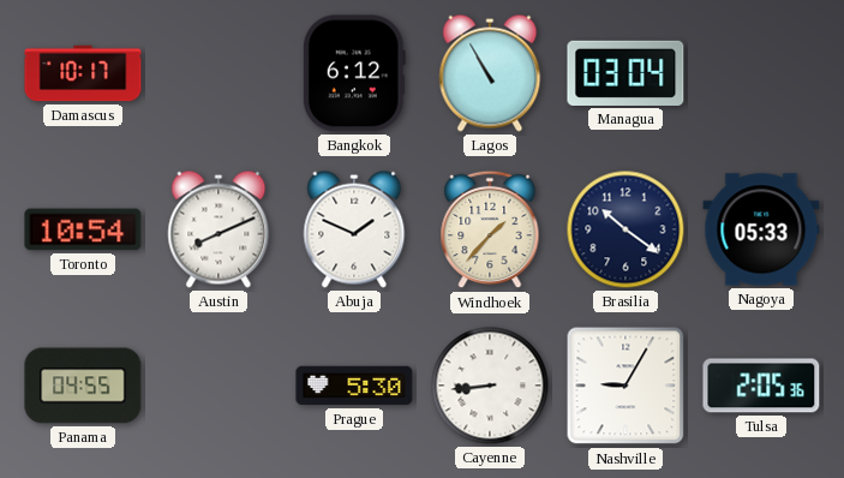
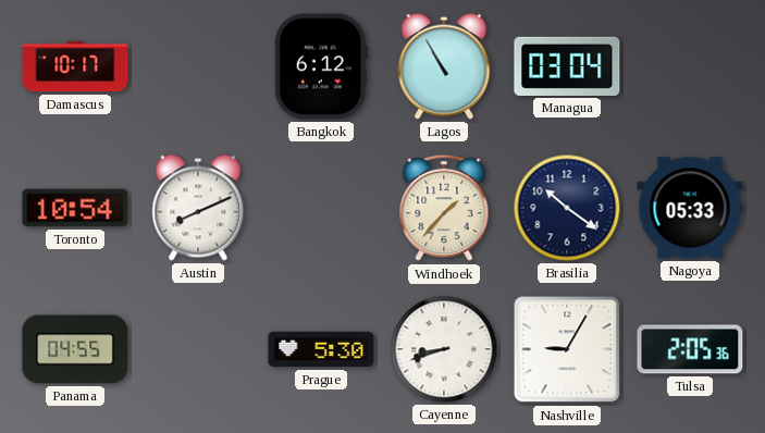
Abuja: 1:49 -> none (354, 229)
Cayenne: 8:44 -> 8:42 (444, 349)
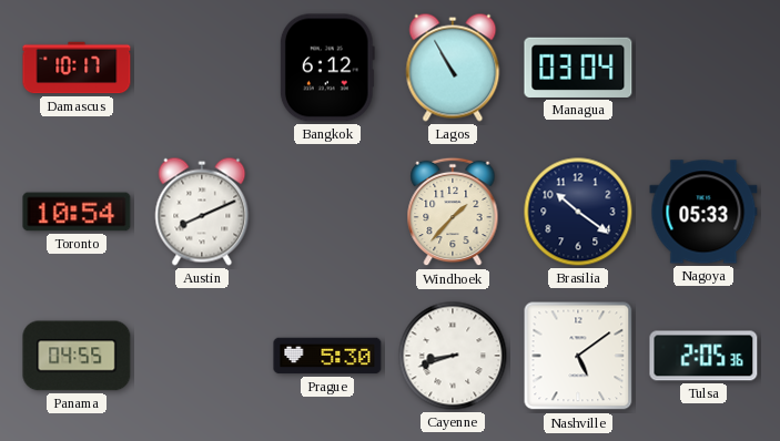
Nashville: 9:05 -> 5:09 (578, 356)
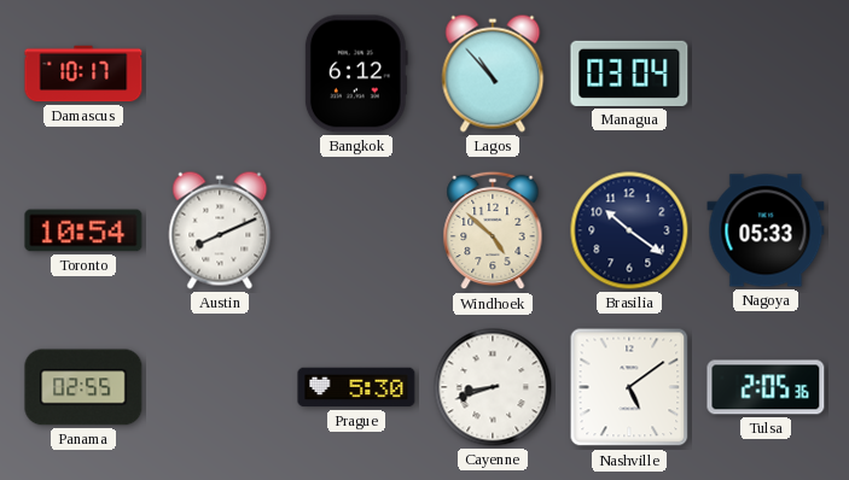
Lagos: 10:55 -> 10:53 (493, 74)
Windhoek: 1:37 -> 4:52 (493, 230)
Panama: 04:55 -> 02:55 (83, 387)
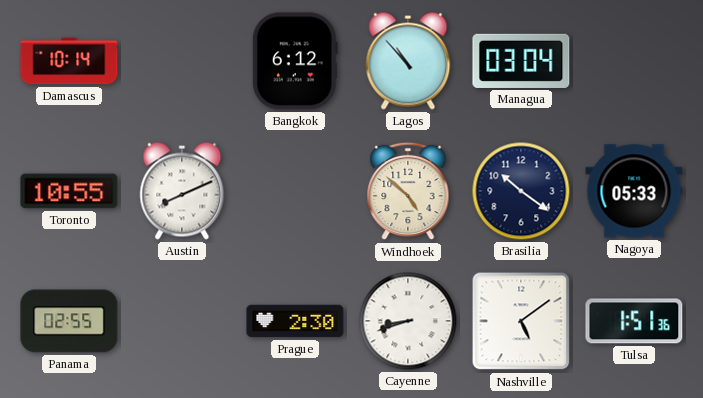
Damascus: 10:17 -> 10:14 (69, 61)
Toronto: 10:54 -> 10:55 (69, 191)
Prague: 5:30 -> 2:30 (295, 321)
Tulsa: 2:05 -> 1:51 (634, 321)
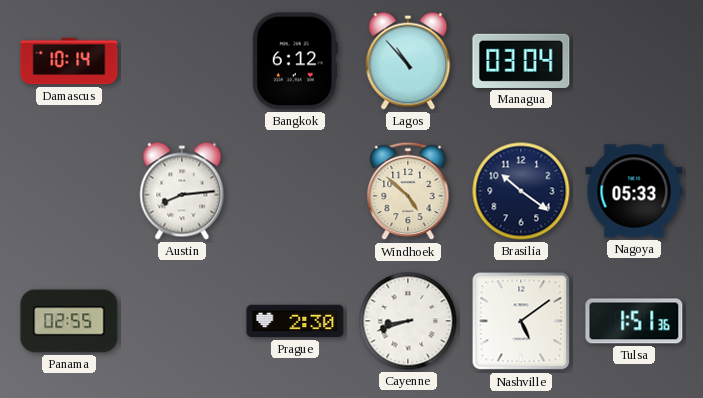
Toronto: 10:55 -> none (69, 191)
Austin: 8:11 -> 8:14 (182, 191)
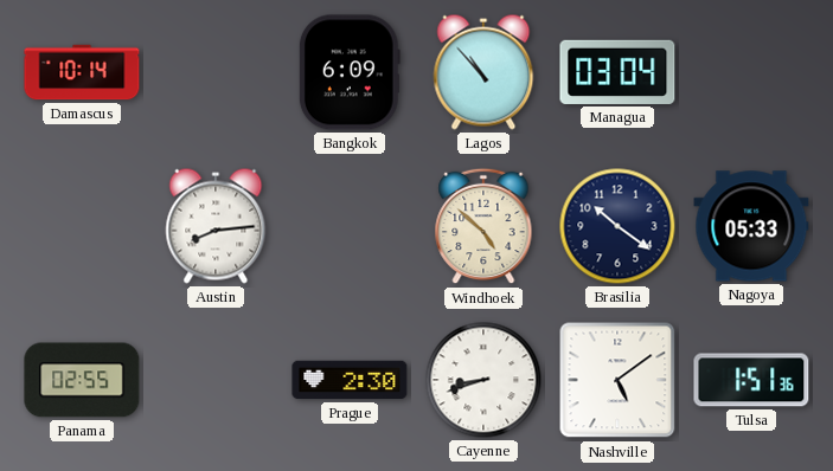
Bangkok: 6:12 -> 6:09 (350, 72)
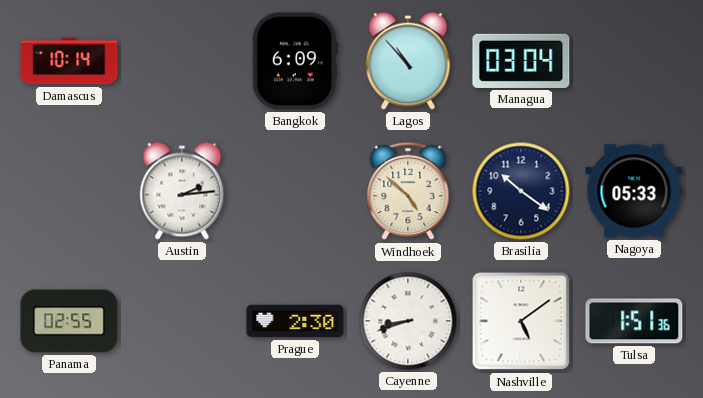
Austin: 8:14 -> 2:14 (182, 191)
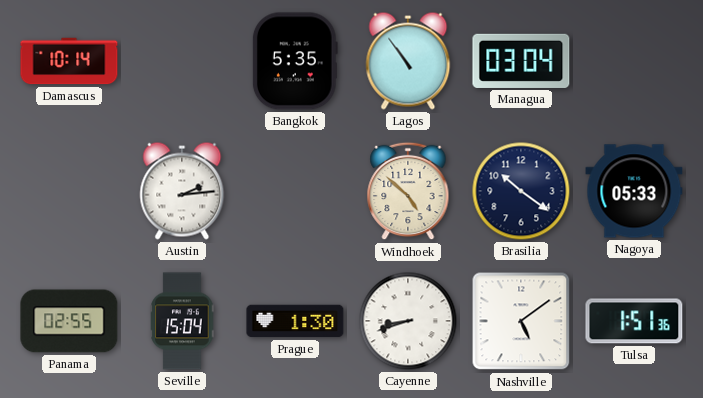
Bangkok: 6:09 -> 5:35 (295, 61)
Lagos: 10:53 -> 10:54 (408, 61)
Seville: none -> 15:04 (182, 321)
Prague: 2:30 -> 1:30 (295, 321)
